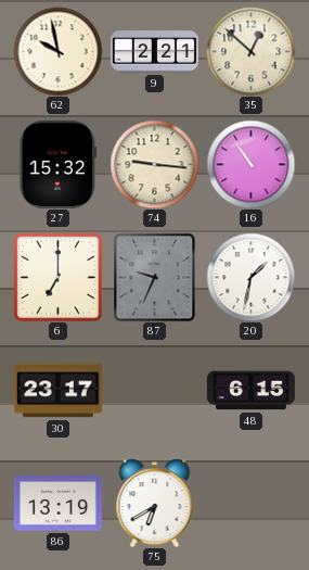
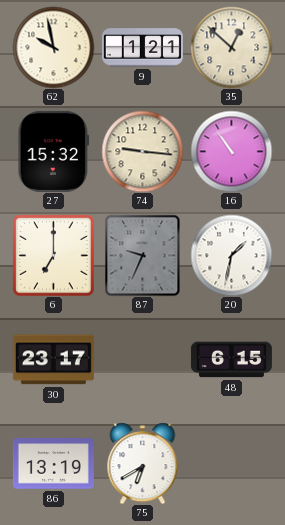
9: 2:21 -> 1:21 (142, 48)
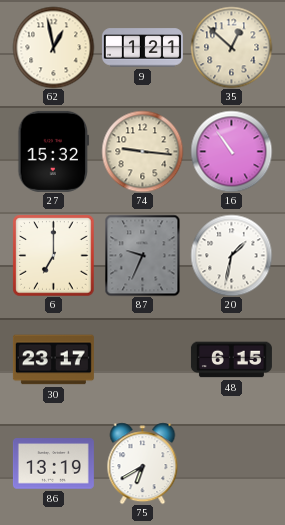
62: 9:58 -> 12:58 (53, 47)
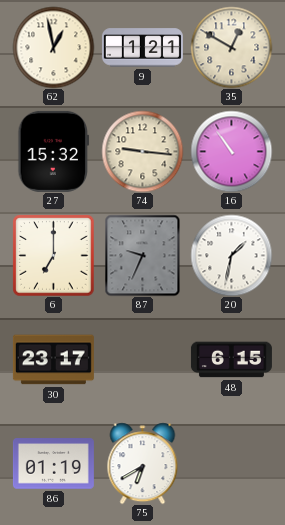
35: 12:52 -> 12:50 (231, 47)
86: 13:19 -> 01:19 (53, 464)
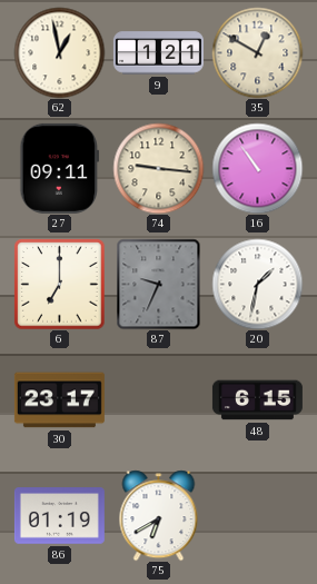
27: 15:32 -> 09:11 (60, 168)
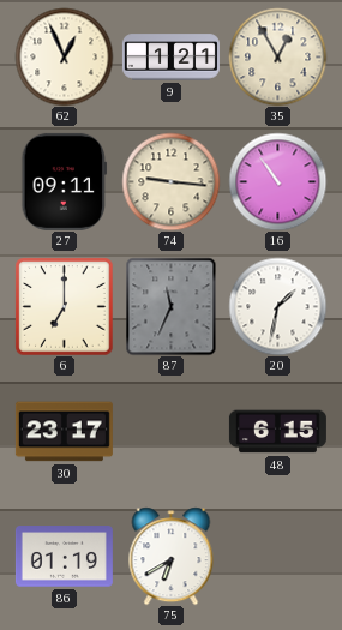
62: 12:58 -> 12:56 (64, 56)
35: 12:50 -> 12:55 (277, 56)
87: 9:34 -> 11:34 (172, 306)
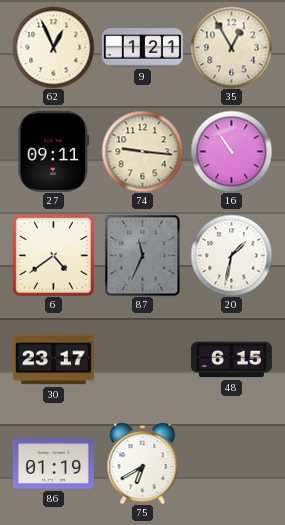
6: 7:00 -> 4:39 (53, 255)
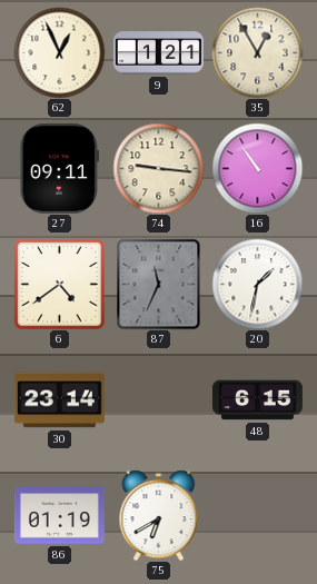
30: 23:17 -> 23:14 (59, 400)
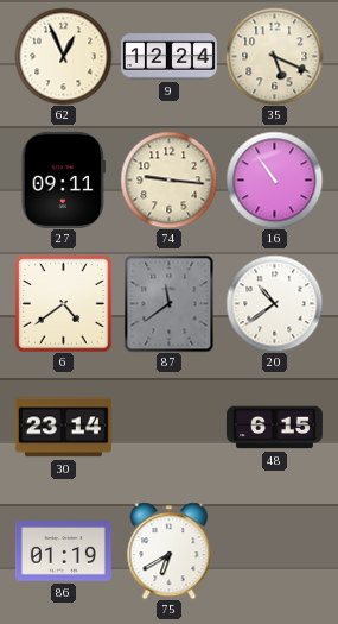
9: 1:21 -> 12:24 (168, 57)
35: 12:55 -> 5:19 (274, 56)
87: 11:34 -> 11:39 (170, 303)
20: 1:32 -> 10:39 (274, 303)
